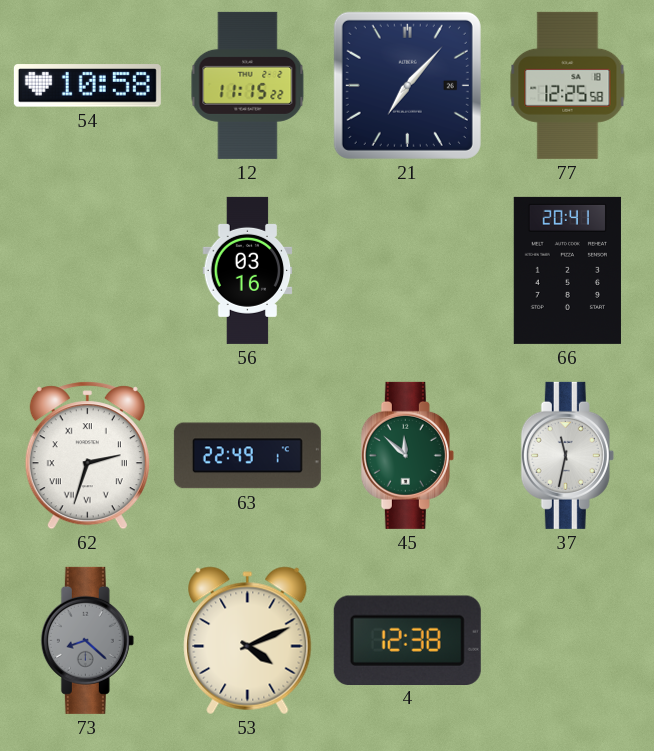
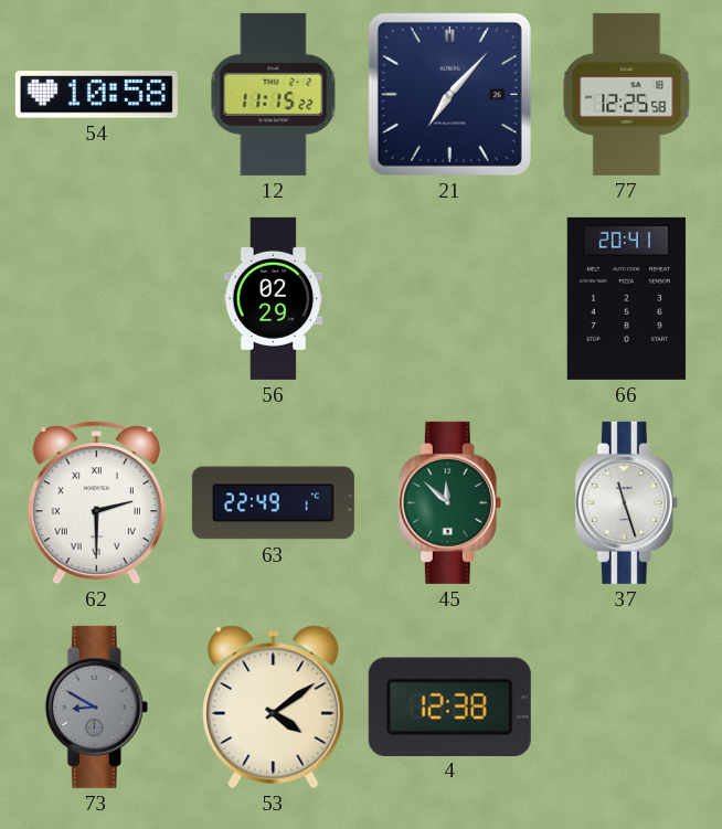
56: 03:16 -> 02:29 (274, 298)
62: 2:33 -> 2:30 (96, 503)
37: 11:32 -> 11:27 (626, 502)
73: 8:22 -> 8:50 (96, 706)
53: 4:11 -> 4:09 (274, 708)
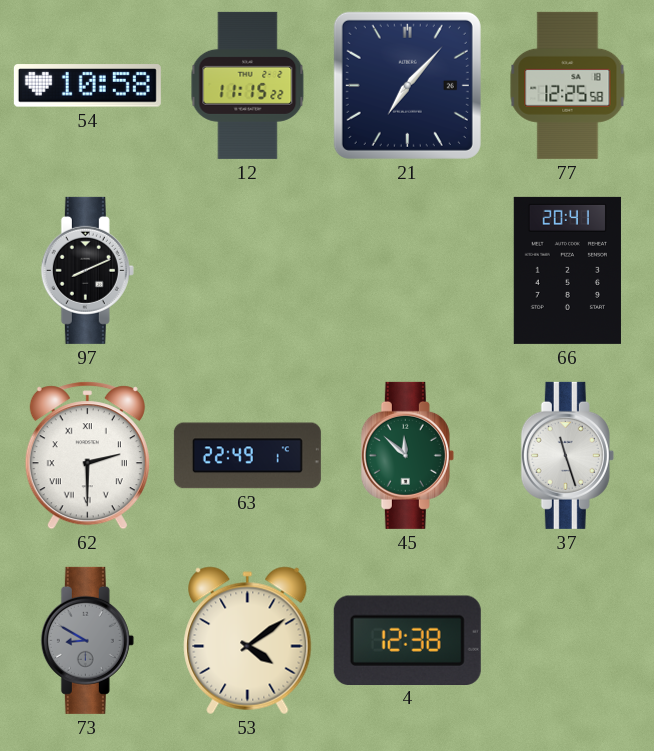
97: none -> 8:11 (87, 270)
56: 02:29 -> none (274, 298)
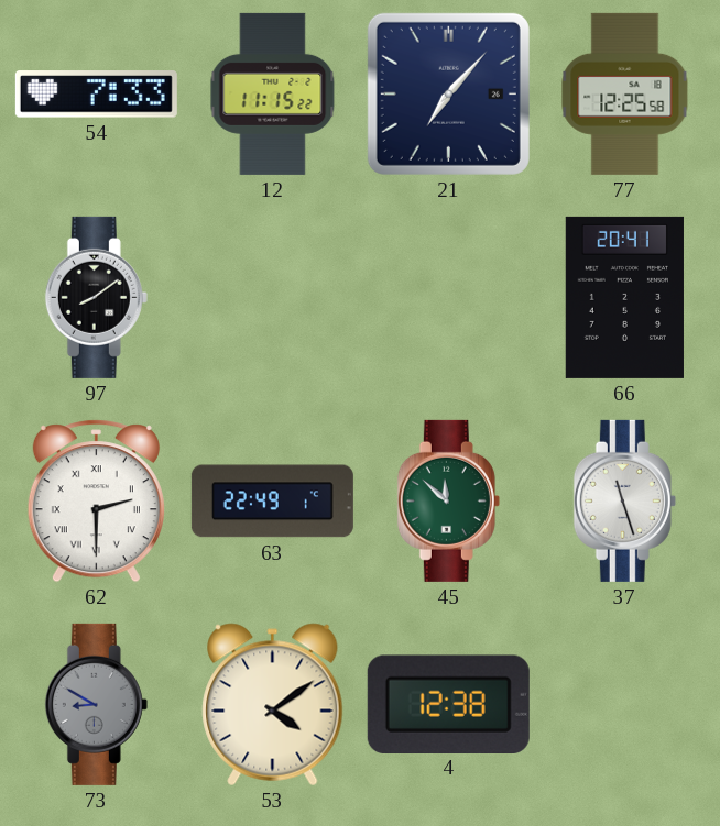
54: 10:58 -> 7:33 (96, 95)
97: 8:11 -> 8:09 (96, 297)
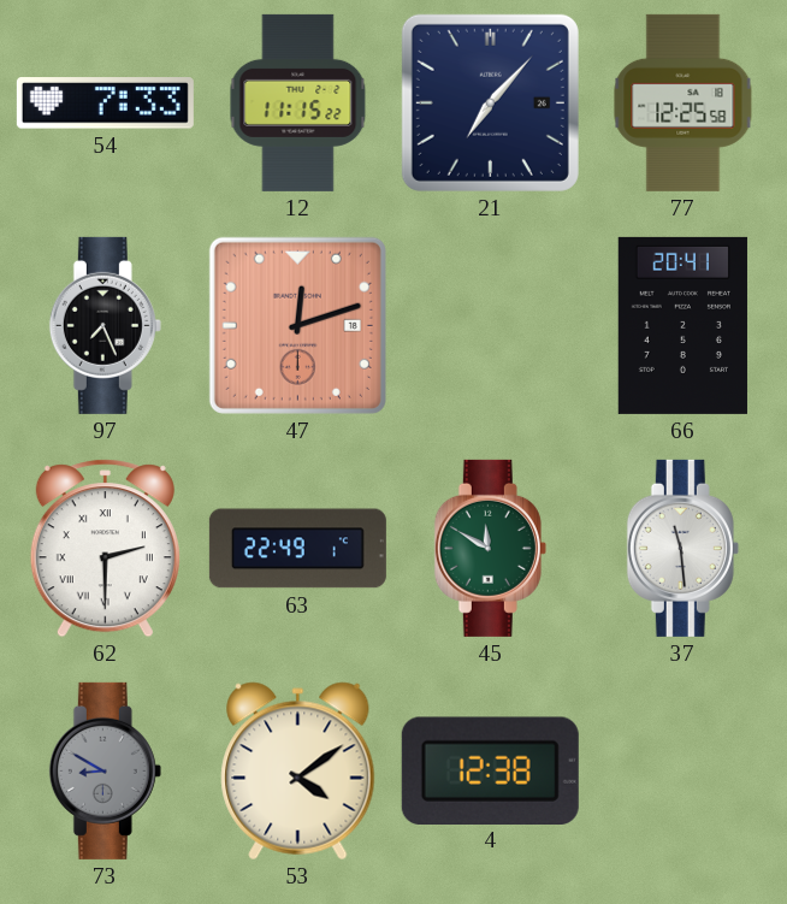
97: 8:09 -> 7:26 (105, 325)
47: none -> 12:12 (297, 325)
45: 11:52 -> 11:50 (490, 548)
37: 11:27 -> 11:29 (682, 548)
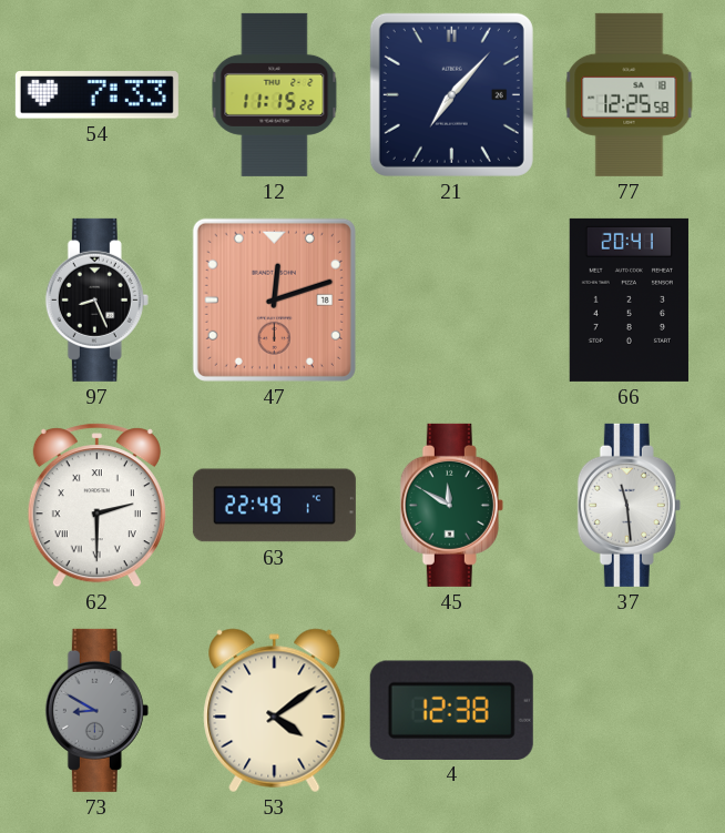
97: 7:26 -> 8:26 (96, 299)
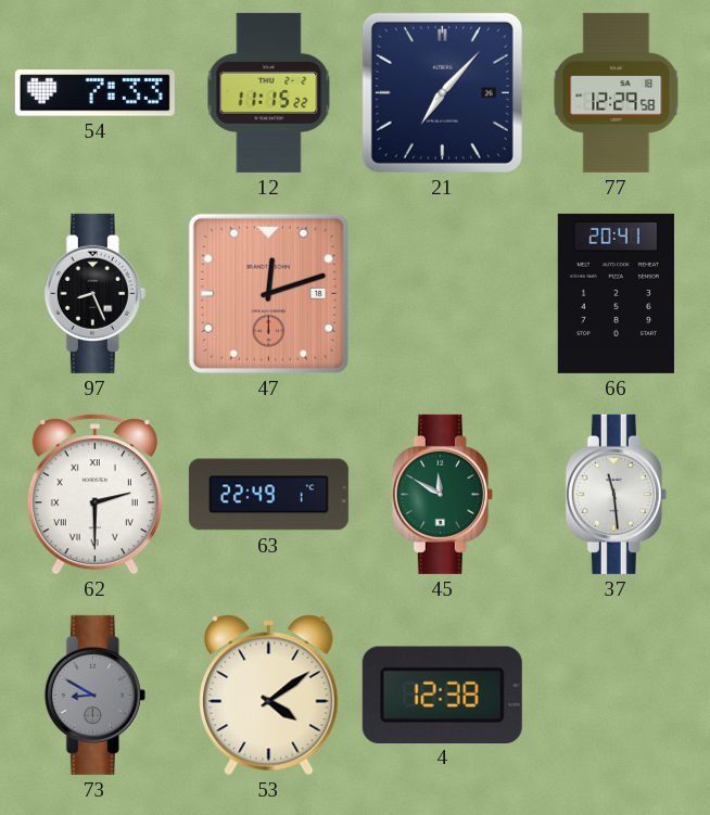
77: 12:25 -> 12:29 (617, 92)
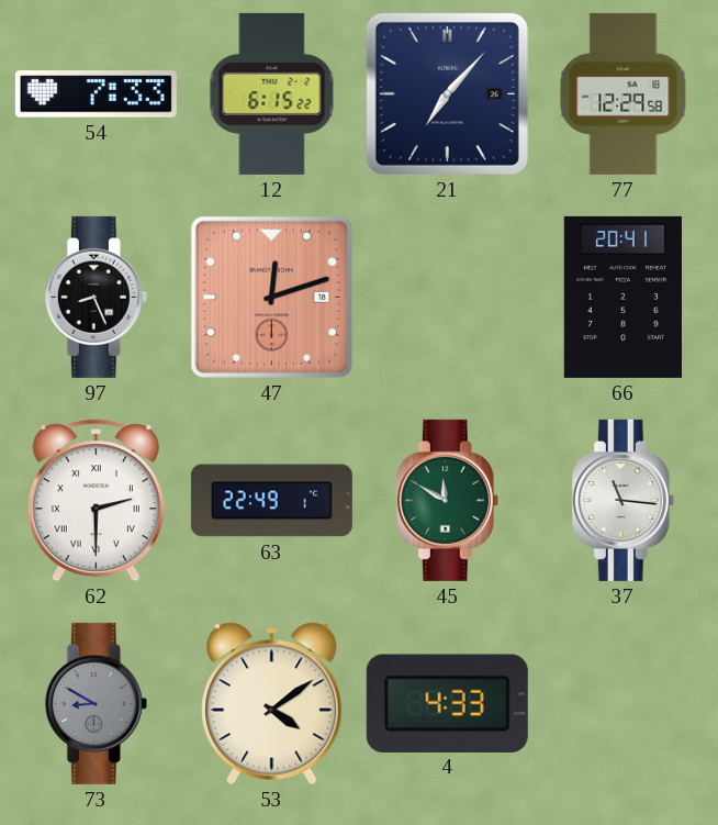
12: 11:15 -> 6:15 (272, 93)
37: 11:29 -> 11:16 (622, 500)
4: 12:38 -> 4:33 (447, 703)
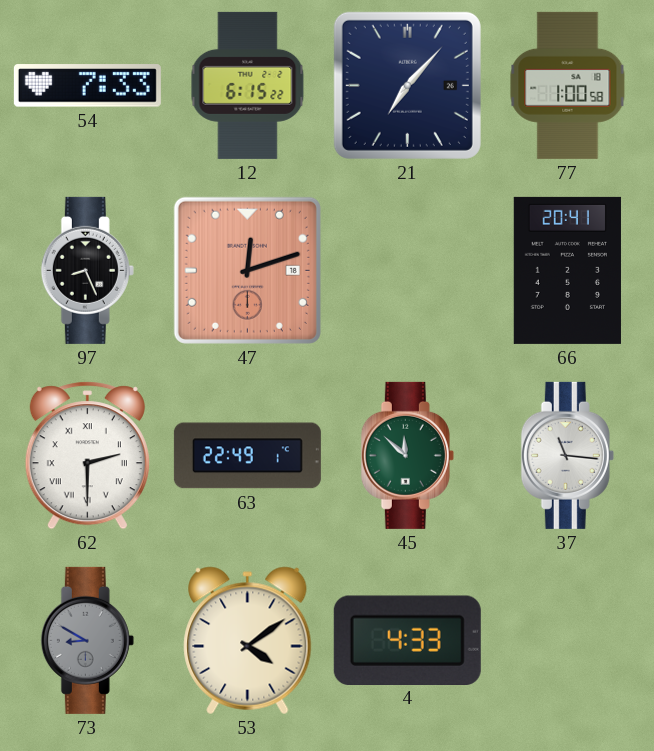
77: 12:29 -> 1:00 (568, 85)
45: 11:50 -> 11:52 (407, 455)
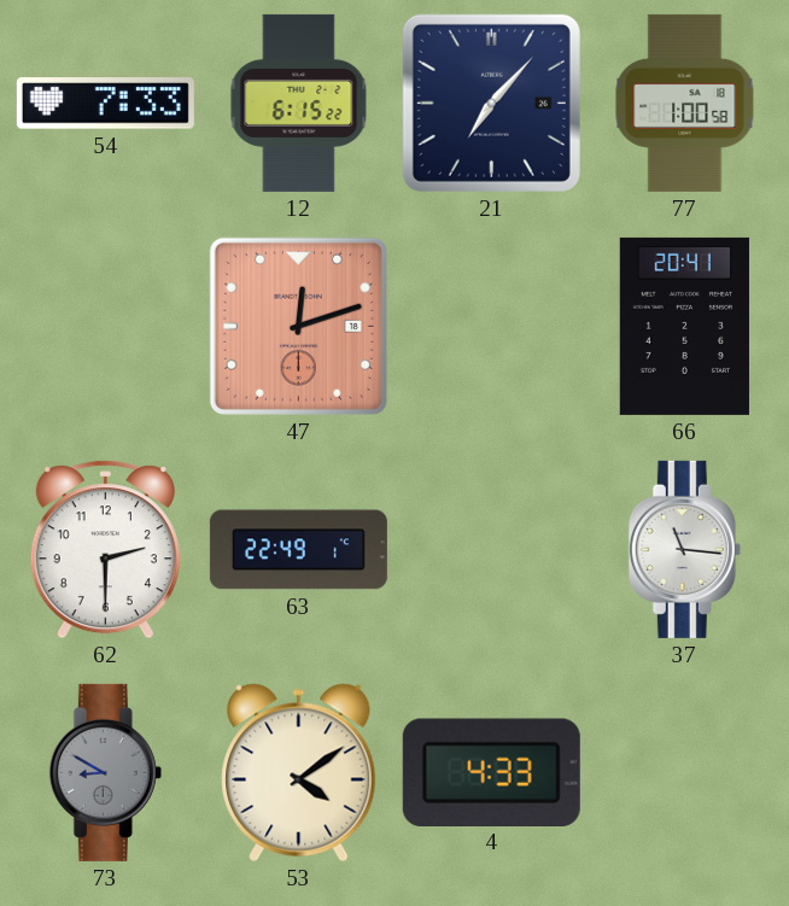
97: 8:26 -> none (87, 270)
62 numerals: Roman -> Arabic (105, 550)
45: 11:52 -> none (407, 455)
